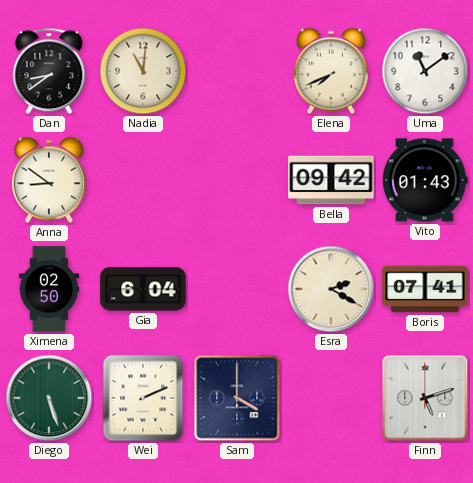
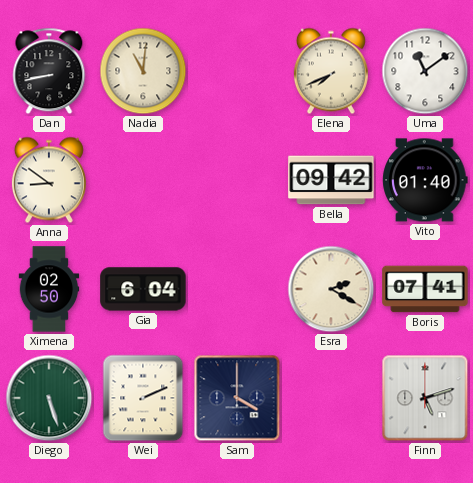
Dan: 8:39 -> 8:43 (49, 71)
Vito: 01:43 -> 01:40 (425, 180)
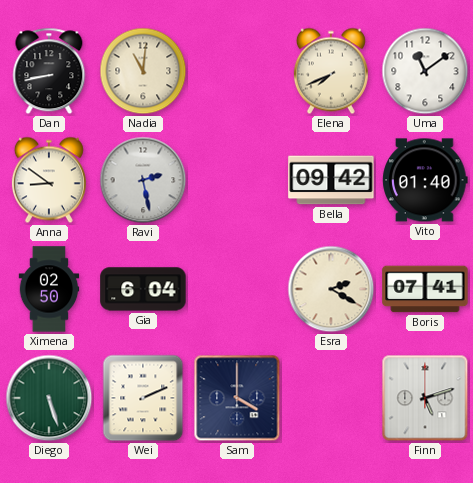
Ravi: none -> 2:28 (143, 180)
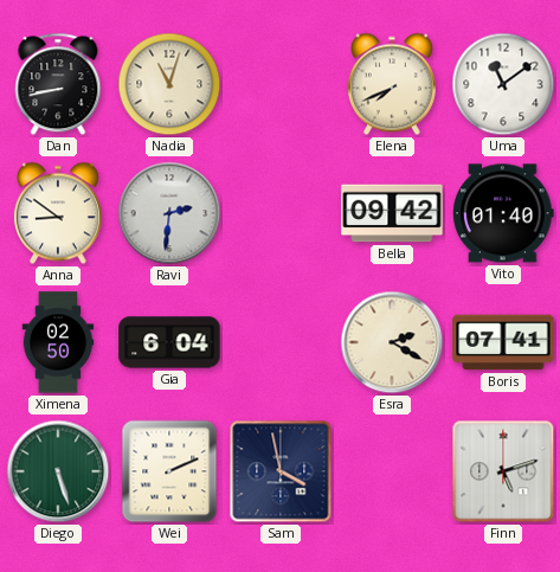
Nadia: 11:01 -> 11:03 (169, 84)
Ravi: 2:28 -> 2:31 (169, 213)
Sam: 4:00 -> 3:58 (281, 471)
